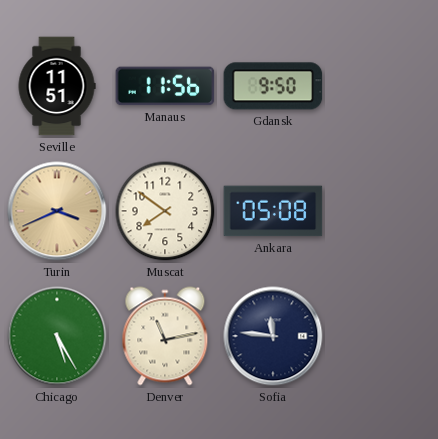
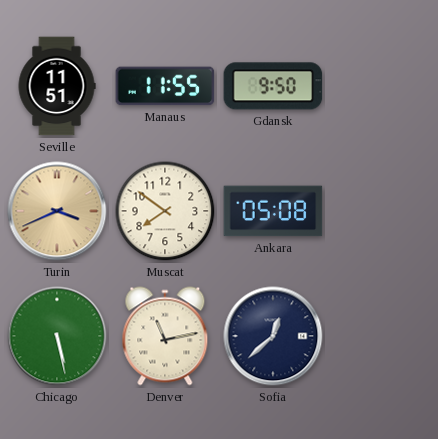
Manaus: 11:56 -> 11:55 (165, 86)
Chicago: 5:25 -> 5:28 (57, 336)
Sofia: 11:46 -> 12:38 (273, 336)
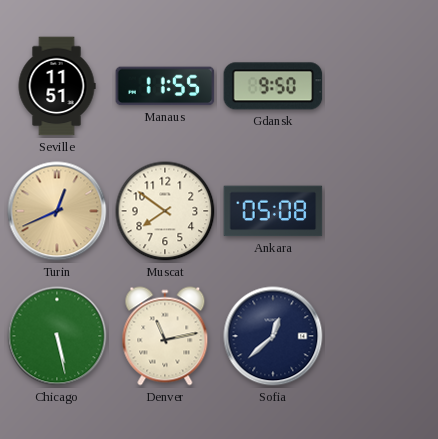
Turin: 3:41 -> 12:41 (57, 211)
